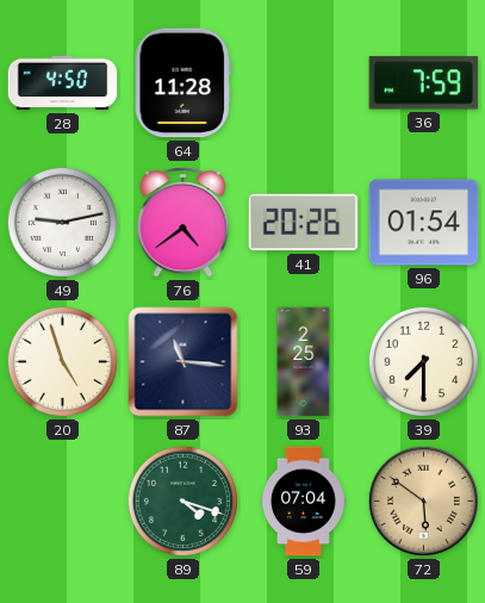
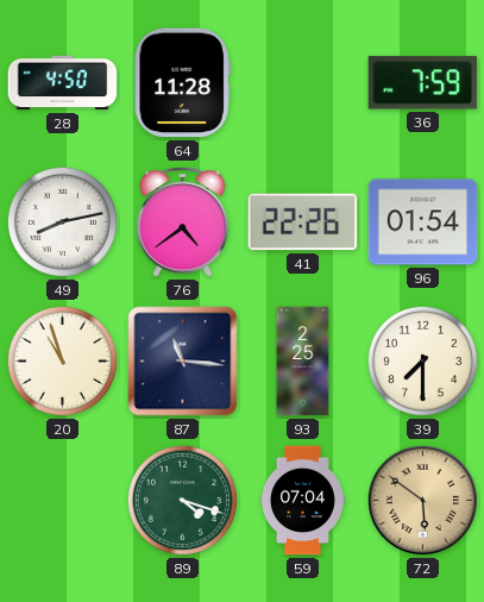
49: 9:13 -> 8:13 (62, 221)
41: 20:26 -> 22:26 (303, 222)
20: 4:57 -> 10:57 (62, 360)
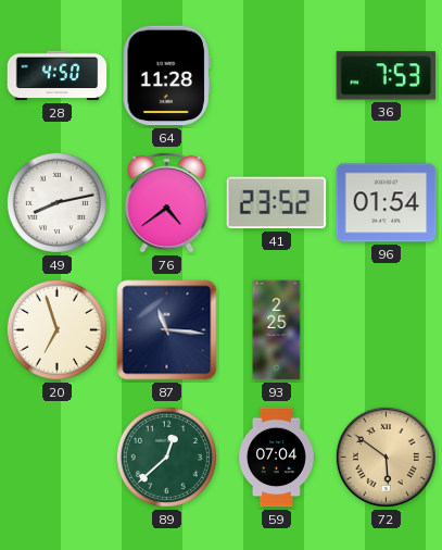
36: 7:59 -> 7:53 (387, 76)
41: 22:26 -> 23:52 (277, 203)
20: 10:57 -> 6:57 (56, 329)
39: 7:30 -> none (422, 360)
89: 4:18 -> 12:38 (166, 457)
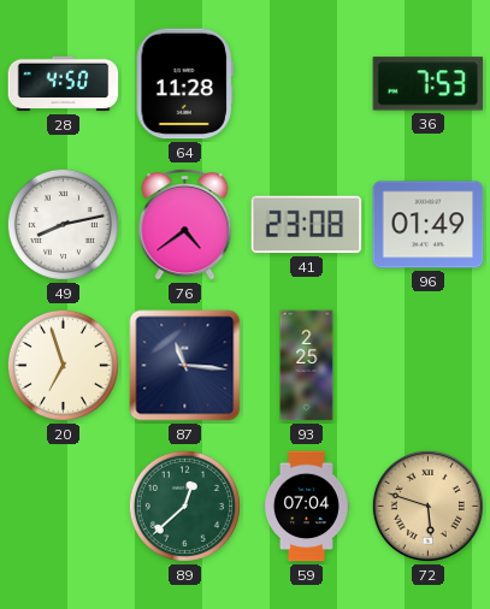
41: 23:52 -> 23:08 (307, 225)
96: 01:54 -> 01:49 (429, 225)
72: 5:51 -> 5:48 (427, 505)
